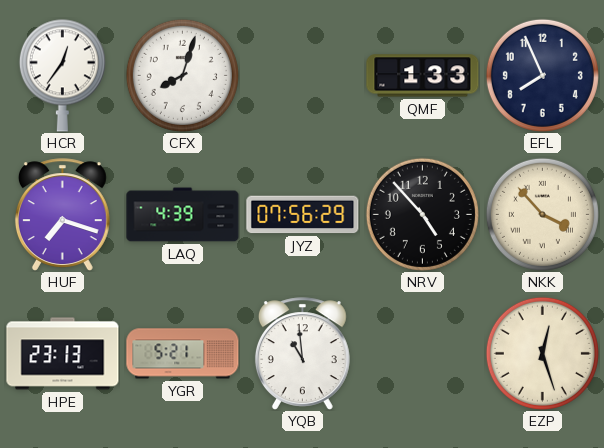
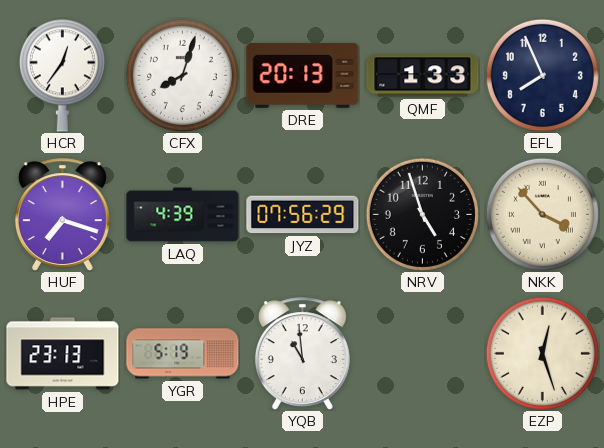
DRE: none -> 20:13 (303, 75)
NRV: 4:53 -> 4:57 (422, 214)
YGR: 5:21 -> 5:19 (183, 354)
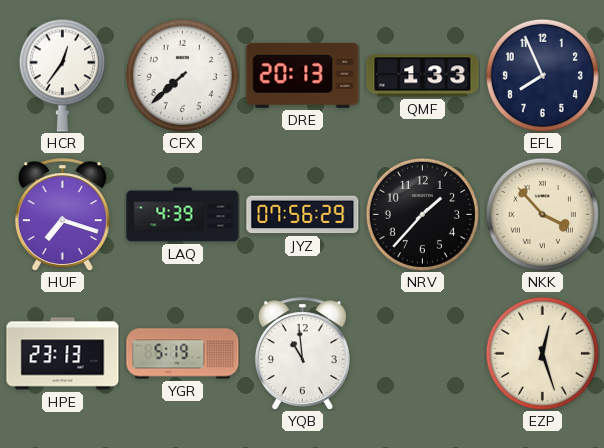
CFX: 8:03 -> 7:38 (182, 75)
NRV: 4:57 -> 1:37 (422, 214)
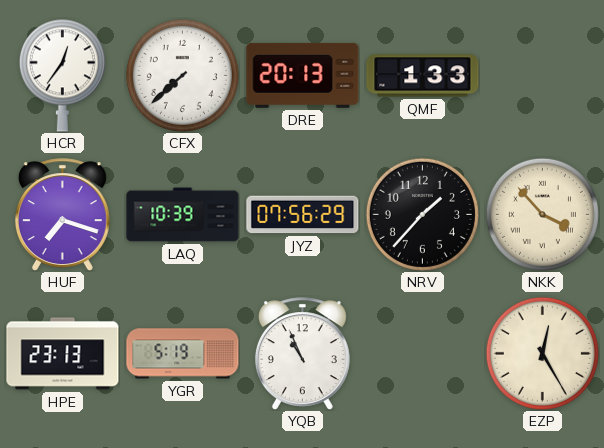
EFL: 7:56 -> none (542, 75)
LAQ: 4:39 -> 10:39 (183, 215)
YQB: 10:59 -> 10:56 (302, 354)
EZP: 12:27 -> 12:25 (542, 353)
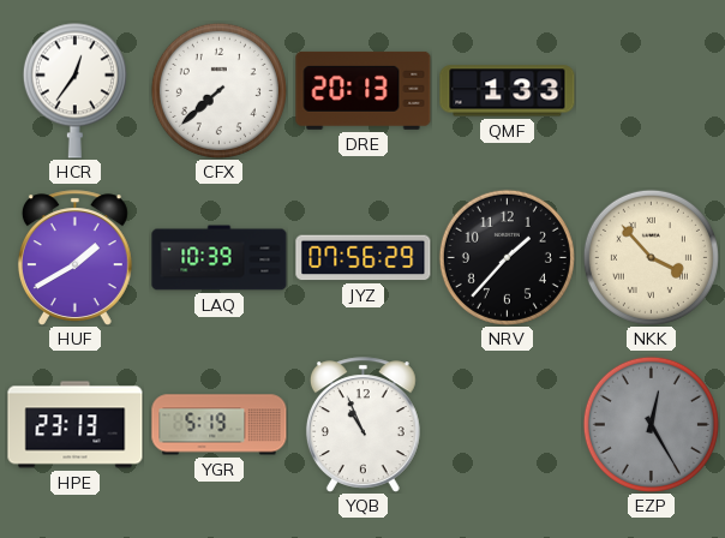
HUF: 7:18 -> 1:40 (74, 258)
EZP dial: cream -> grey (651, 424)
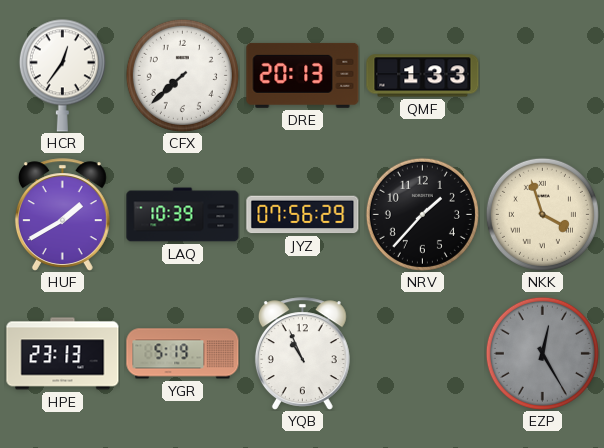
NKK: 3:53 -> 3:57 (542, 214)
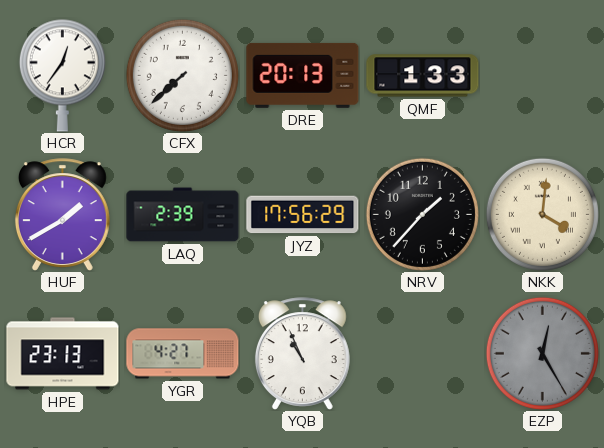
LAQ: 10:39 -> 2:39 (183, 215)
JYZ: 07:56 -> 17:56 (303, 215)
NKK: 3:57 -> 4:01 (542, 214)
YGR: 5:19 -> 4:27 (183, 354)
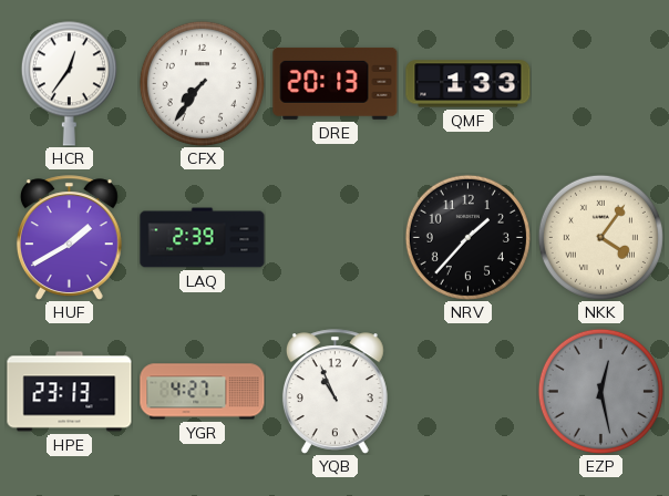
CFX: 7:38 -> 7:36 (202, 83)
JYZ: 17:56 -> none (303, 215)
NKK: 4:01 -> 4:06 (600, 237)
EZP: 12:25 -> 12:28 (600, 391)
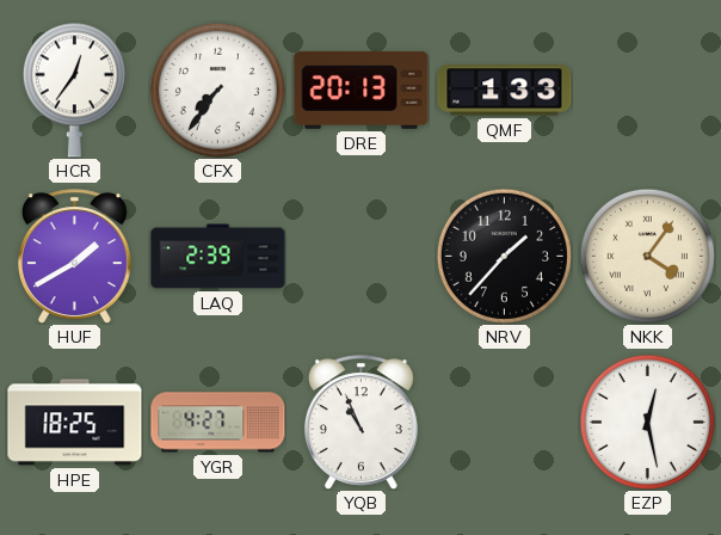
HPE: 23:13 -> 18:25 (75, 423)
EZP dial: grey -> white (647, 422)
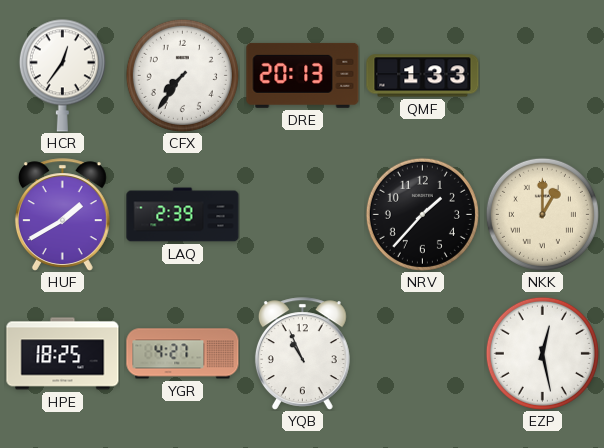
NKK: 4:06 -> 1:00 (542, 214)
